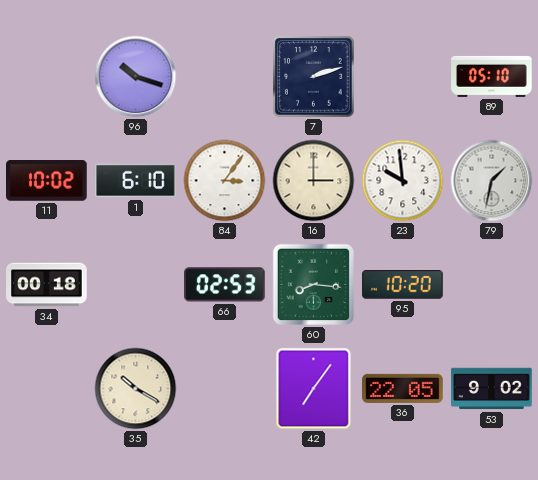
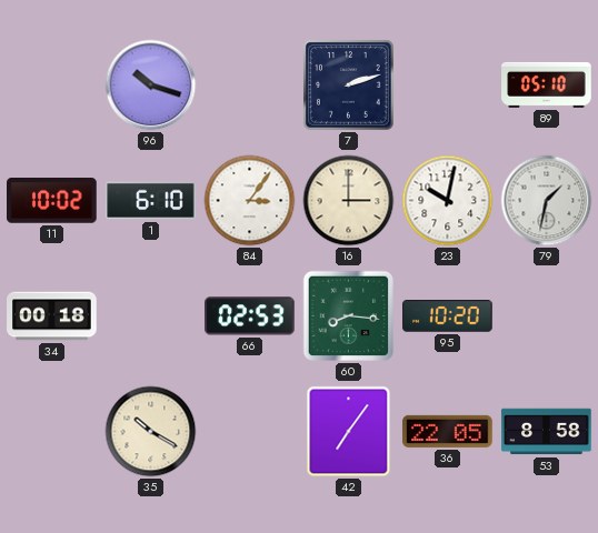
23: 9:59 -> 10:02 (448, 201)
53: 9:02 -> 8:58 (547, 432)
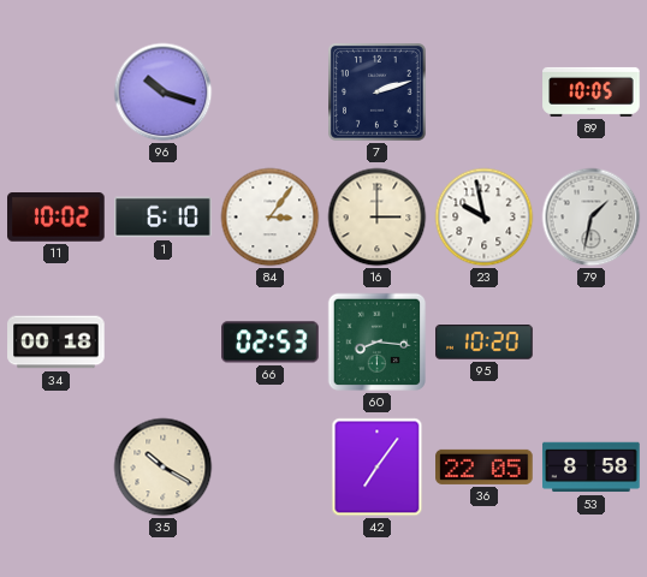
89: 05:10 -> 10:05 (592, 91)
23: 10:02 -> 9:58 (485, 218)
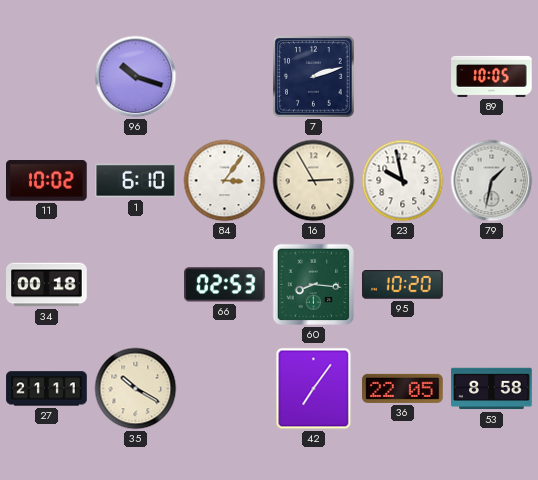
16: 3:00 -> 2:55 (314, 181)
27: none -> 21:11 (47, 389)
